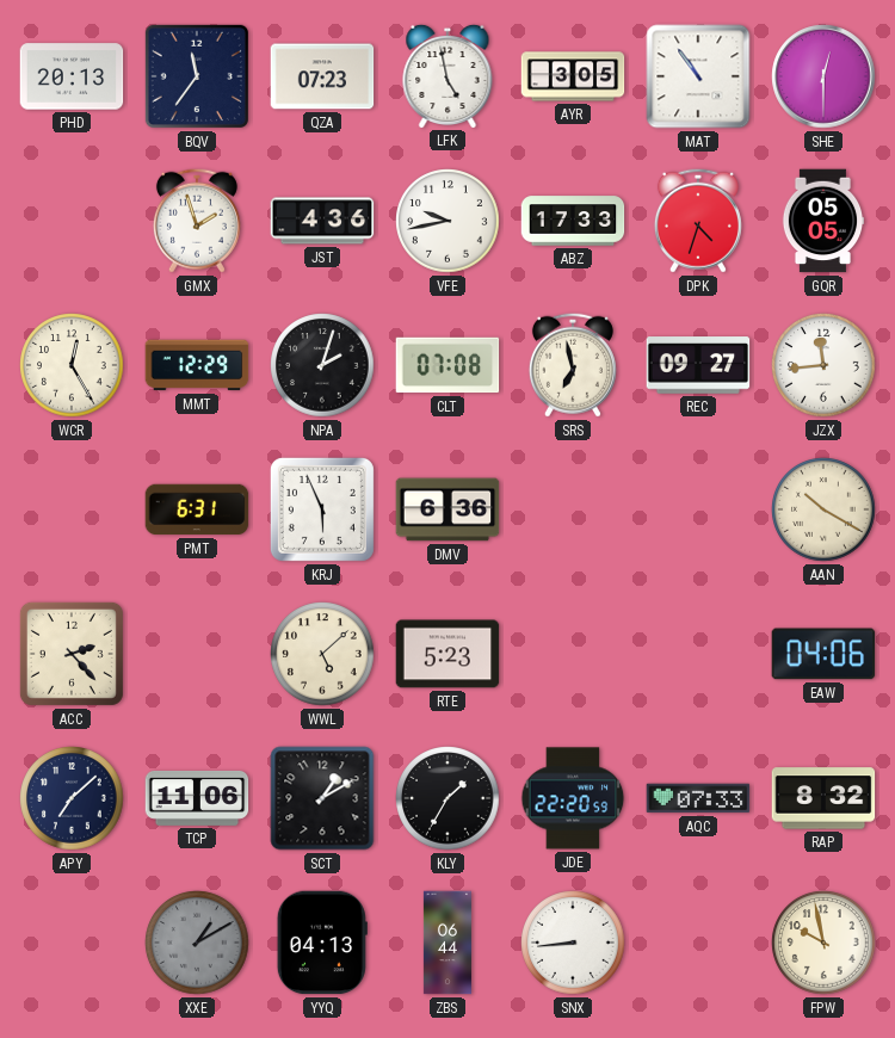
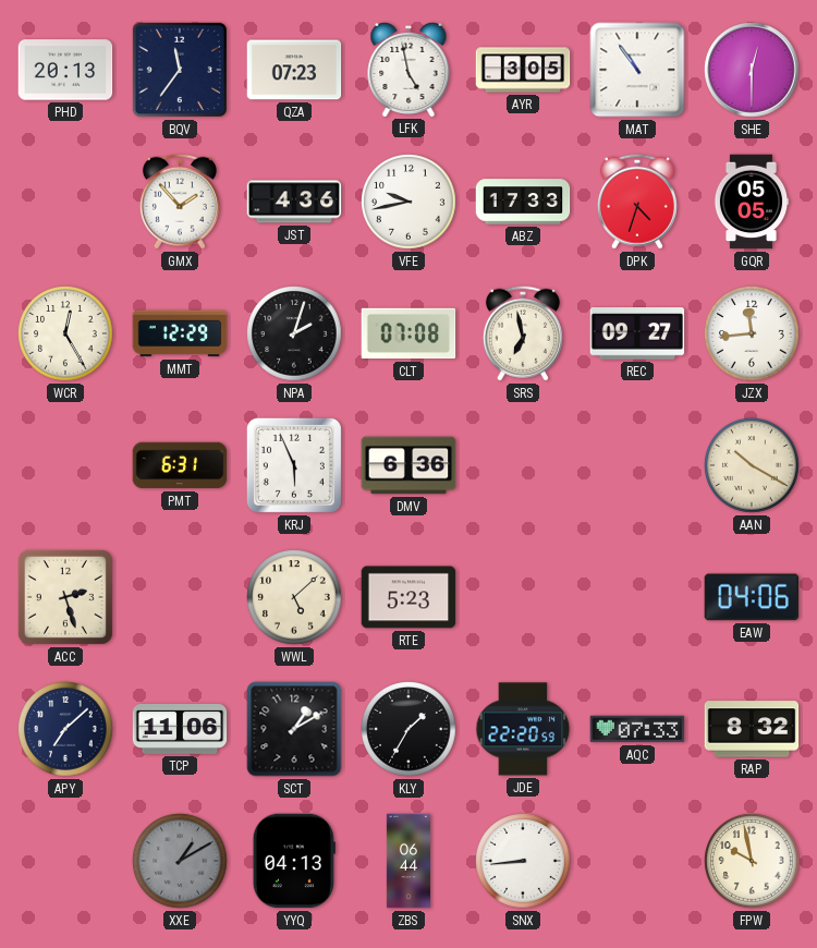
GMX: 1:57 -> 1:53 (180, 202)
ACC: 2:23 -> 2:27 (65, 597)
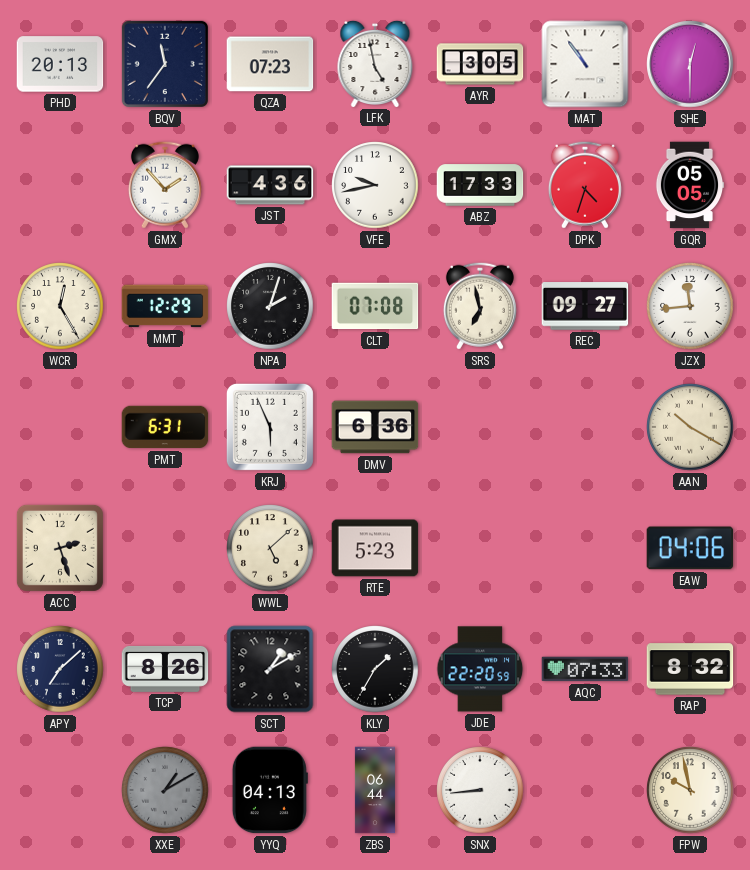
TCP: 11:06 -> 8:26 (165, 669)
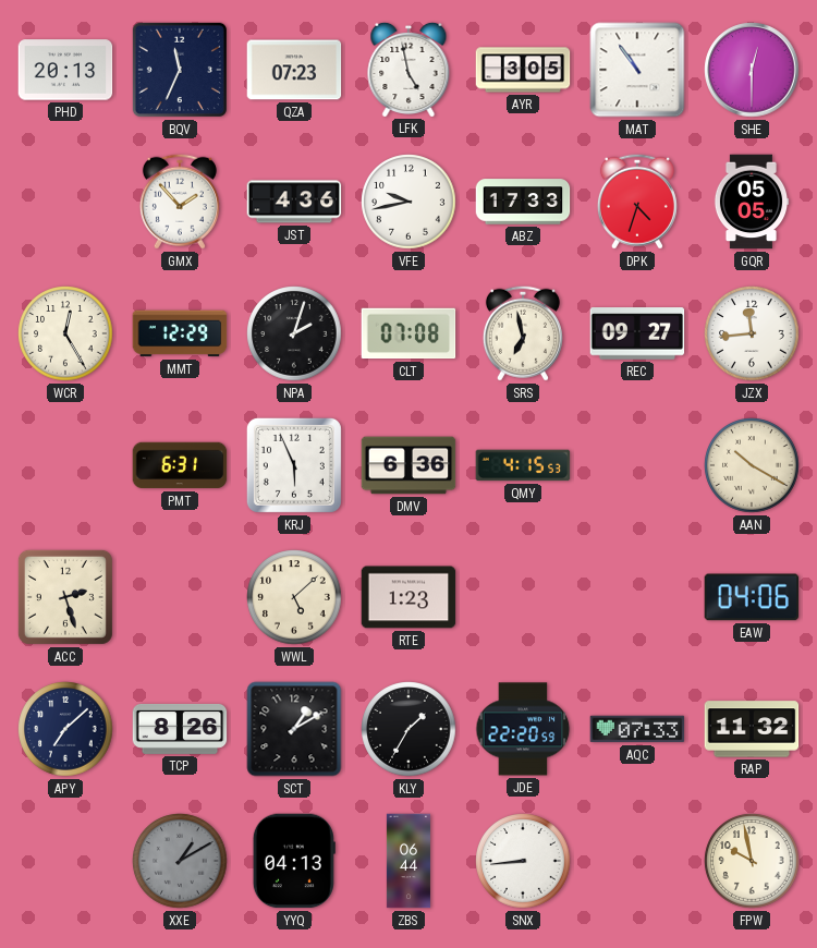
BQV: 11:36 -> 11:34 (180, 70)
QMY: none -> 4:15 (523, 465)
RTE: 5:23 -> 1:23 (408, 597)
RAP: 8:32 -> 11:32 (752, 729)
